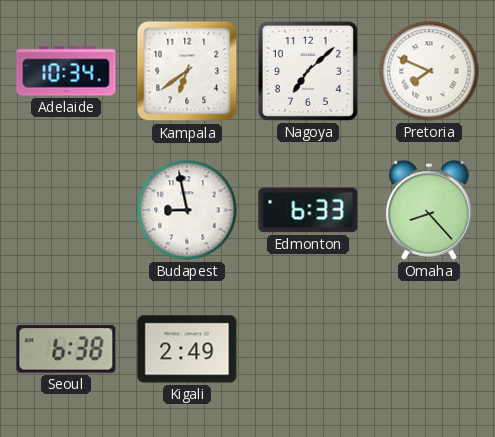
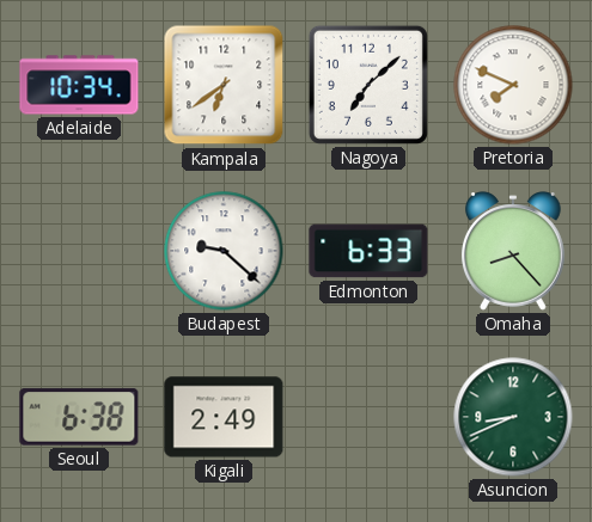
Budapest: 8:58 -> 9:22 (224, 251)
Asuncion: none -> 8:41 (513, 417)
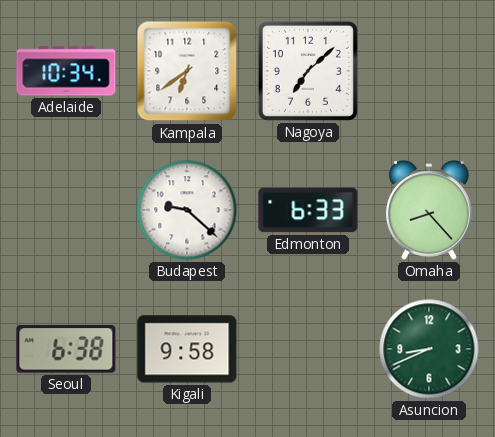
Pretoria: 7:49 -> none (513, 85)
Kigali: 2:49 -> 9:58 (187, 349)
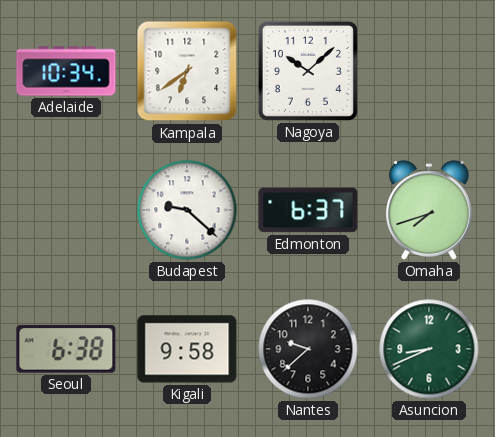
Nagoya: 7:08 -> 10:08 (308, 71)
Edmonton: 6:33 -> 6:37 (308, 210)
Omaha: 8:23 -> 7:42 (429, 210)
Nantes: none -> 9:38 (308, 349)
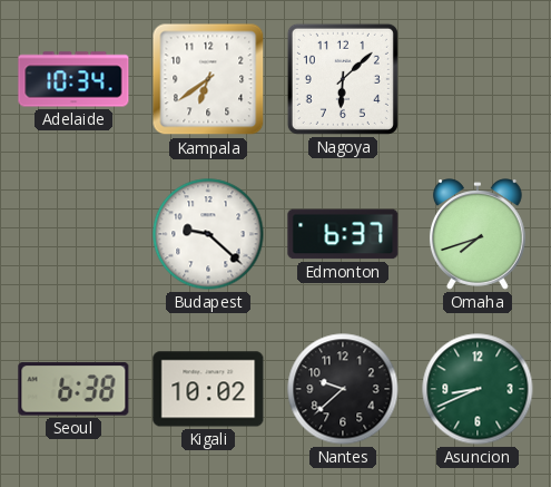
Nagoya: 10:08 -> 6:08 (343, 79)
Kigali: 9:58 -> 10:02 (208, 389)
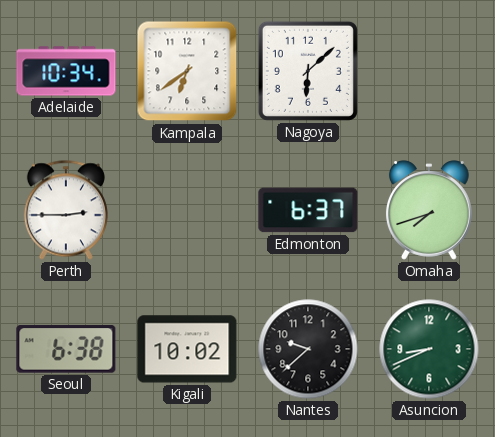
Perth: none -> 2:45 (66, 210)
Budapest: 9:22 -> none (208, 234)
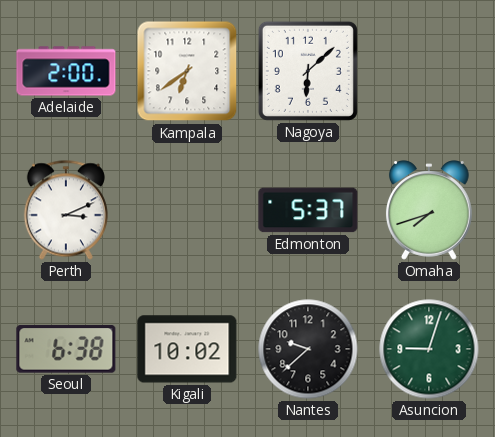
Adelaide: 10:34 -> 2:00 (66, 71)
Perth: 2:45 -> 3:11 (66, 210)
Edmonton: 6:37 -> 5:37 (308, 210)
Asuncion: 8:41 -> 9:03 (429, 349)
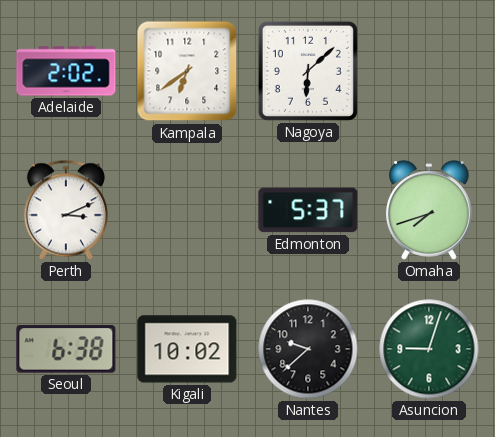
Adelaide: 2:00 -> 2:02 (66, 71)
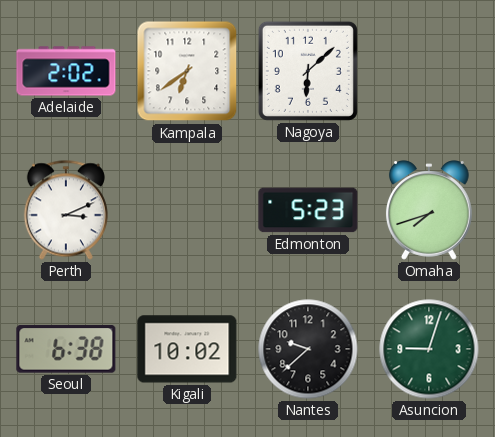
Edmonton: 5:37 -> 5:23 (308, 210)
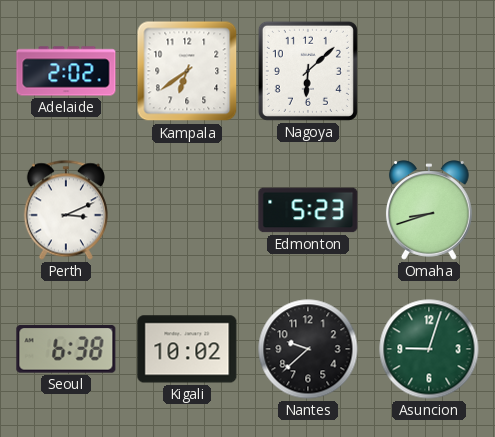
Omaha: 7:42 -> 8:42 (429, 210)
